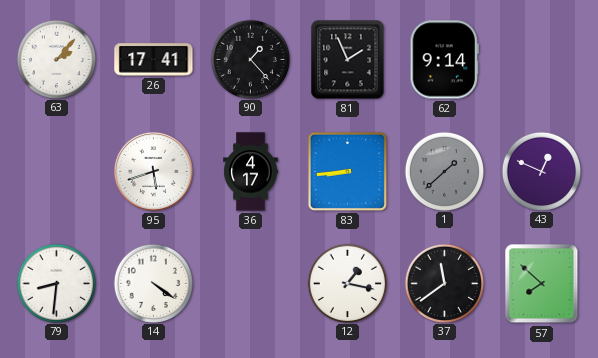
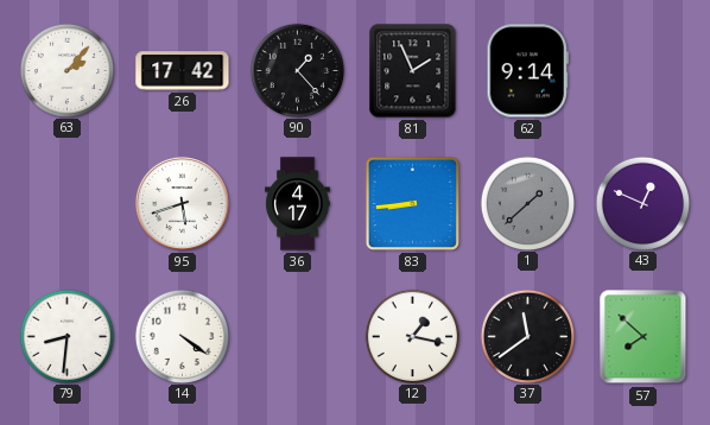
26: 17:41 -> 17:42 (183, 71)
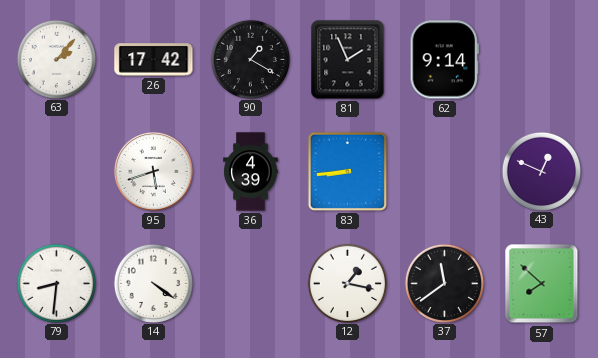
90: 1:23 -> 1:20 (250, 59)
36: 4:17 -> 4:39 (251, 172)
1: 1:38 -> none (527, 203)
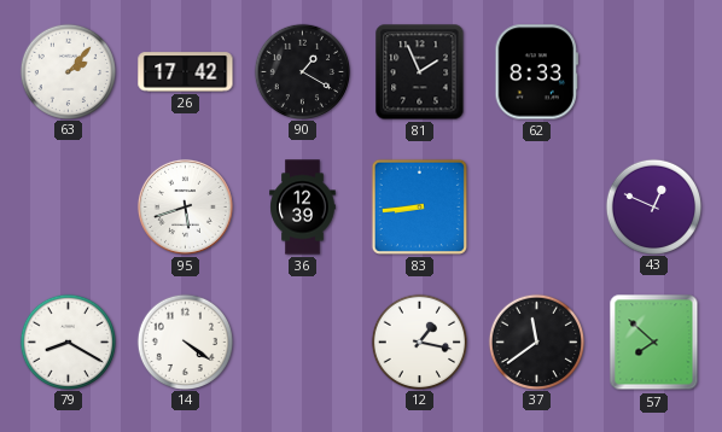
62: 9:14 -> 8:33 (536, 72)
36: 4:39 -> 12:39 (303, 208)
79: 8:31 -> 8:20 (68, 341)
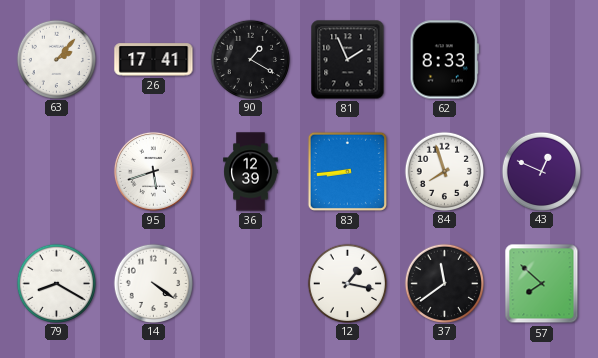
26: 17:42 -> 17:41 (154, 60)
84: none -> 7:57 (444, 171)
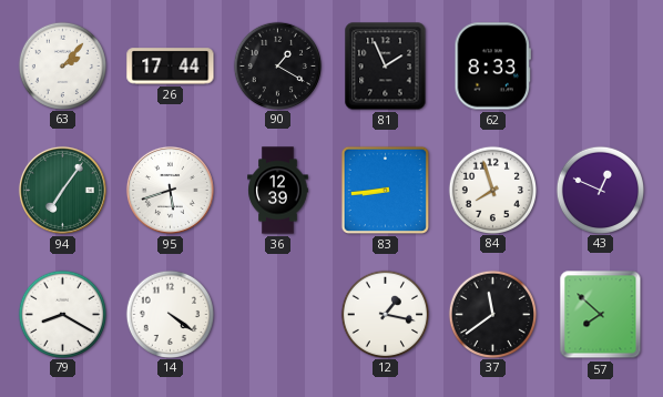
26: 17:41 -> 17:44 (171, 67)
94: none -> 7:06 (62, 190)
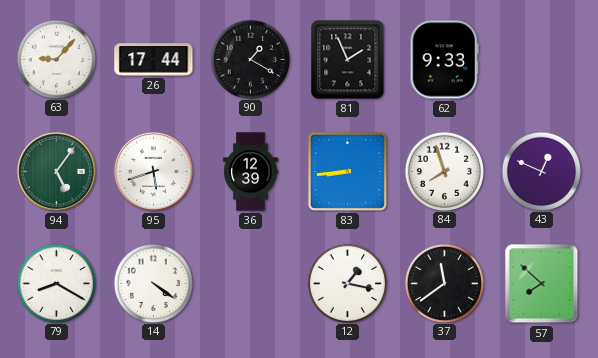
63: 2:07 -> 9:07 (56, 59)
62: 8:33 -> 9:33 (444, 60)
94: 7:06 -> 5:06 (56, 171)
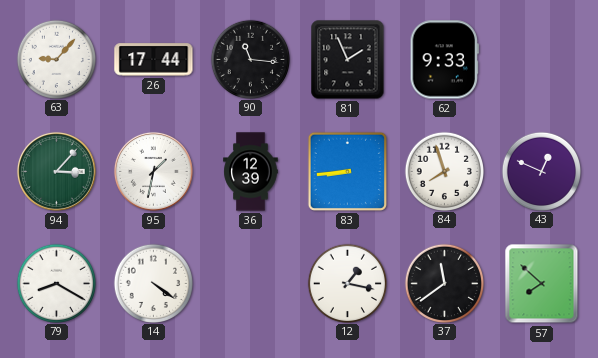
90: 1:20 -> 11:16 (250, 59)
94: 5:06 -> 3:07 (56, 171)
95: 5:42 -> 1:32 (153, 171)
